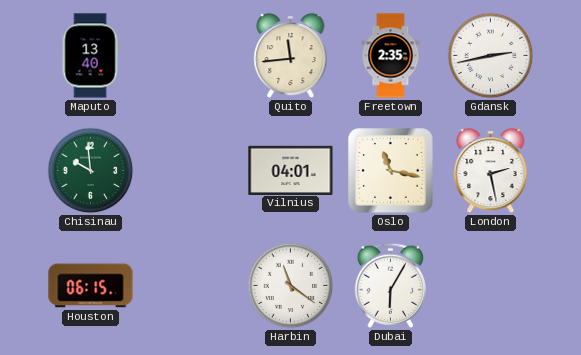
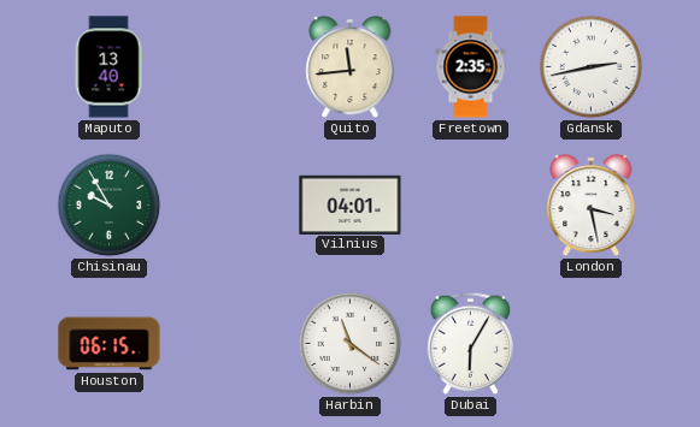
Chisinau: 9:59 -> 9:55 (110, 206)
Oslo: 11:17 -> none (391, 171)
London: 2:28 -> 3:28 (592, 206)
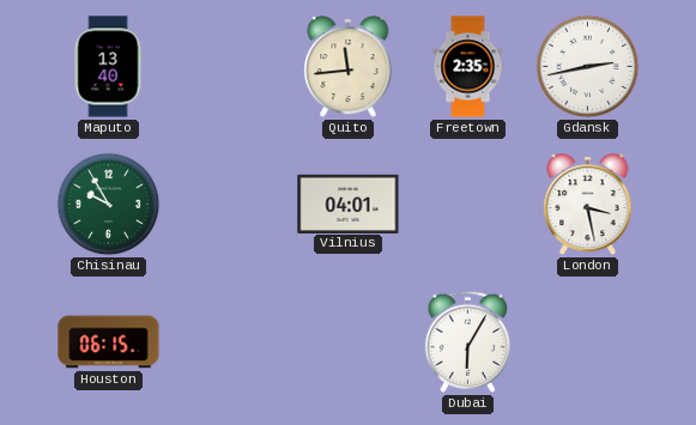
Harbin: 11:21 -> none (351, 344)
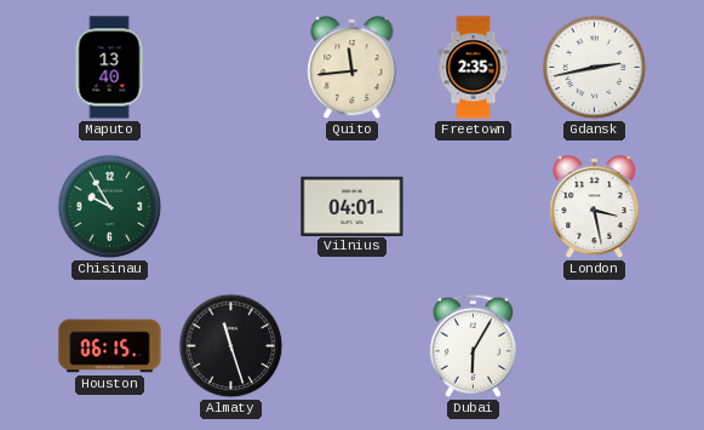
Almaty: none -> 11:27 (231, 346)
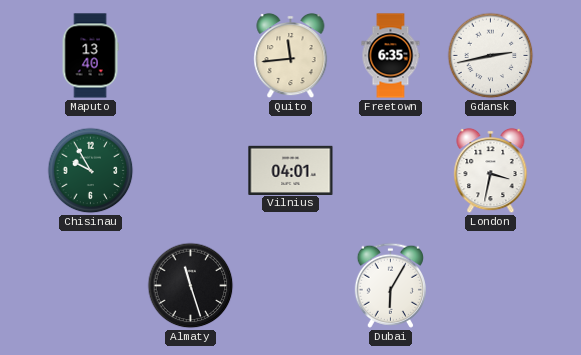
Freetown: 2:35 -> 6:35 (391, 56)
London: 3:28 -> 3:32 (491, 171)
Houston: 06:15 -> none (110, 346)
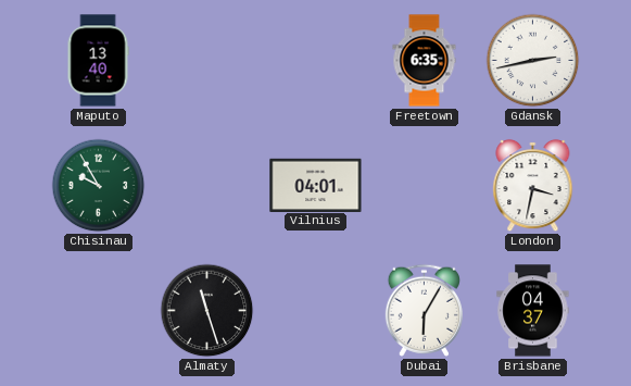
Quito: 11:44 -> none (291, 56)
Brisbane: none -> 04:37 (533, 311)
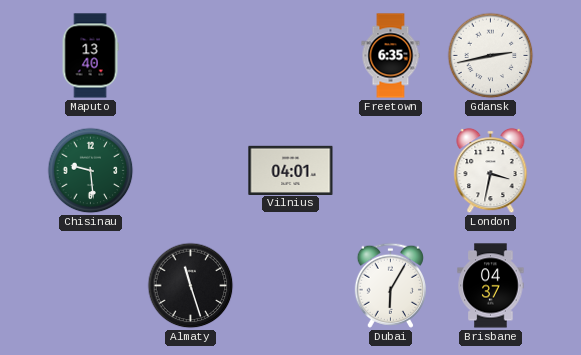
Chisinau: 9:55 -> 9:29 (91, 171)
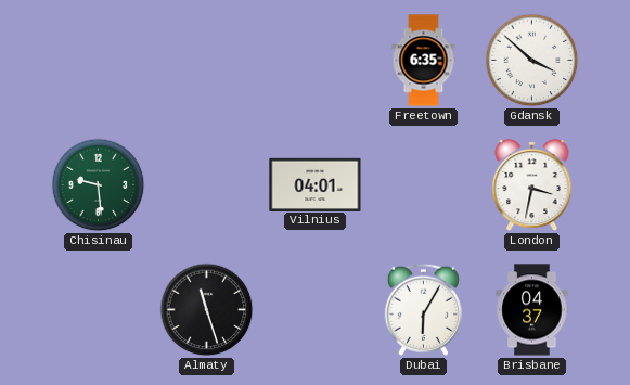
Maputo: 13:40 -> none (90, 56)
Gdansk: 2:43 -> 3:52 (532, 61)
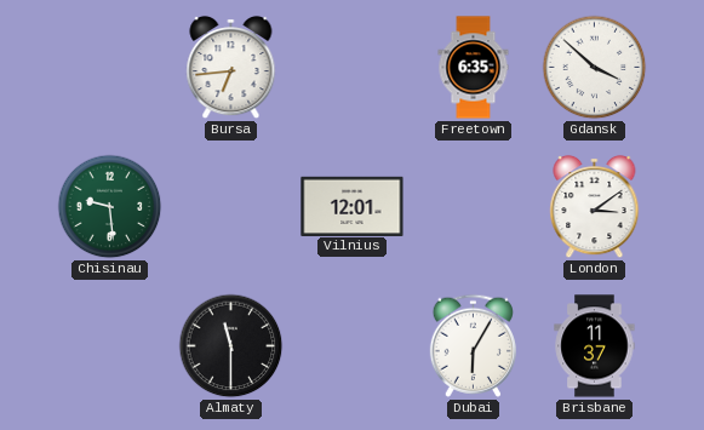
Bursa: none -> 6:44 (231, 68)
Vilnius: 04:01 -> 12:01 (353, 206)
London: 3:32 -> 3:09 (595, 207)
Almaty: 11:27 -> 11:30 (231, 346)
Brisbane: 04:37 -> 11:37 (595, 346)
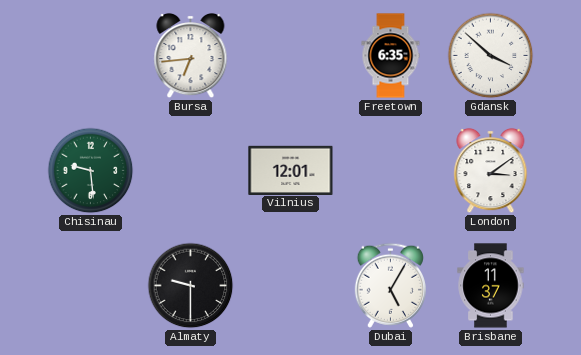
Almaty: 11:30 -> 9:30 (191, 286)
Dubai: 6:05 -> 5:05 (390, 285)
